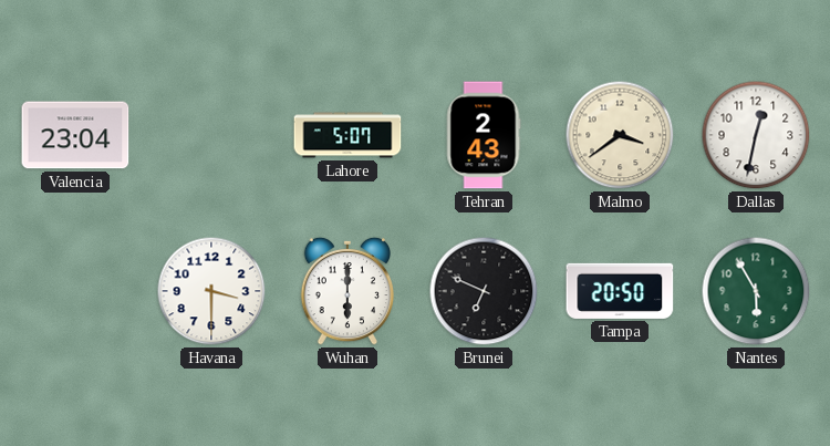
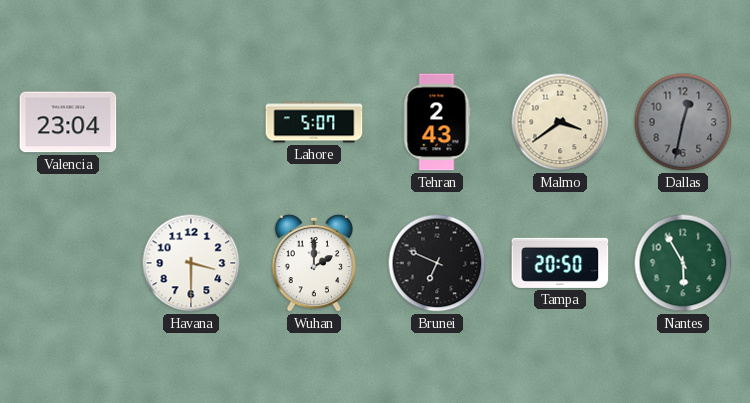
Dallas dial: white -> grey (683, 122)
Wuhan: 6:00 -> 2:00 (314, 263)
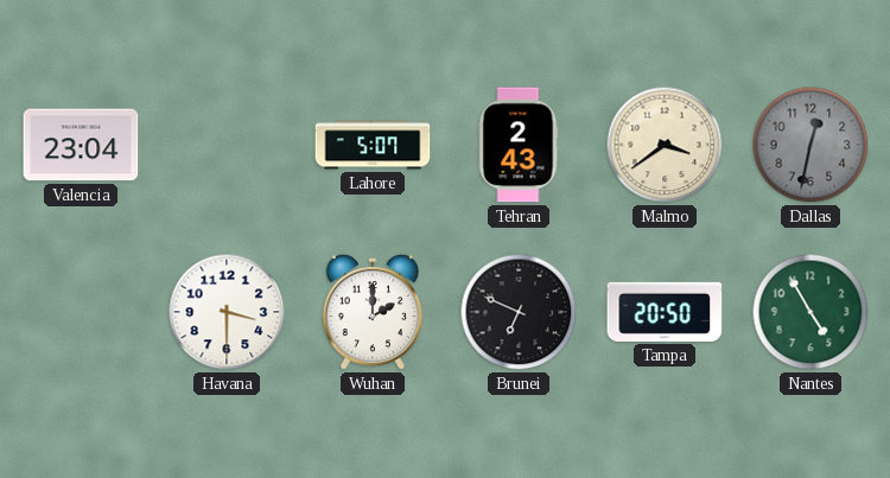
Nantes: 5:55 -> 4:55 (810, 312)
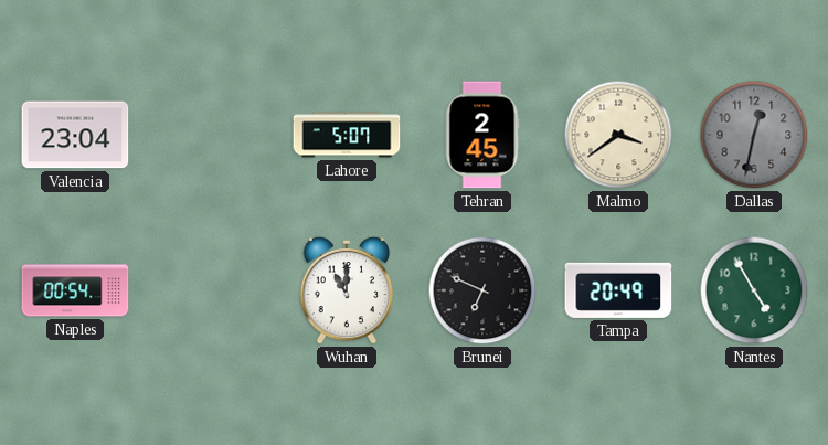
Tehran: 2:43 -> 2:45 (482, 135)
Naples: none -> 00:54 (75, 290)
Havana: 3:30 -> none (227, 312)
Wuhan: 2:00 -> 11:00 (347, 290)
Tampa: 20:50 -> 20:49 (618, 290)
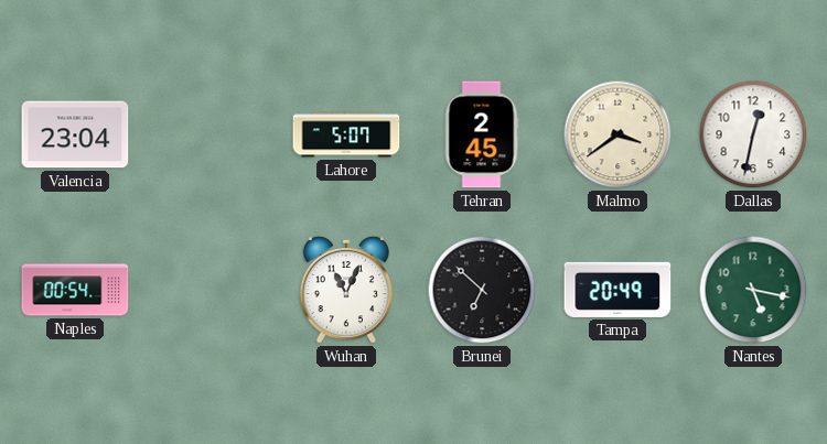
Dallas dial: grey -> white (753, 134)
Wuhan: 11:00 -> 11:04 (346, 290)
Brunei: 6:49 -> 6:52 (482, 290)
Nantes: 4:55 -> 5:17 (753, 290)
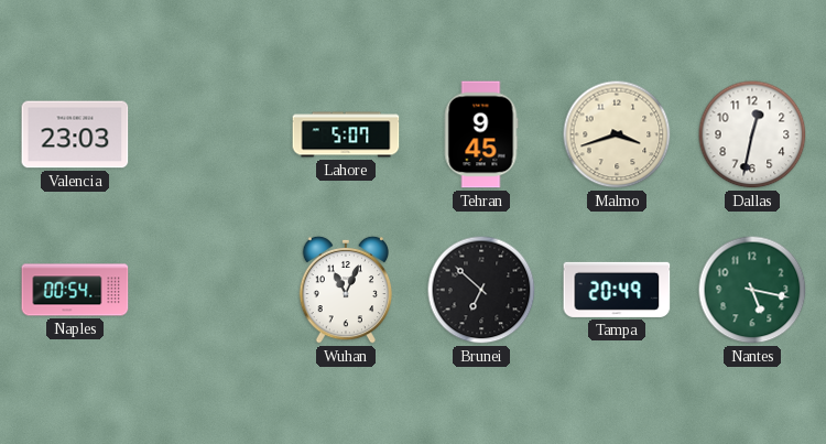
Valencia: 23:04 -> 23:03 (75, 134)
Tehran: 2:45 -> 9:45 (481, 134)
Malmo: 3:39 -> 3:42 (617, 134)
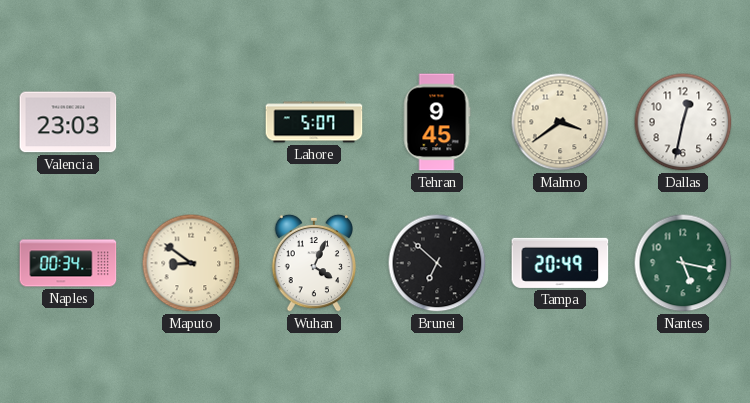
Malmo: 3:42 -> 3:39 (560, 122)
Naples: 00:54 -> 00:34 (68, 263)
Maputo: none -> 8:51 (191, 263)
Wuhan: 11:04 -> 4:04 (314, 263)
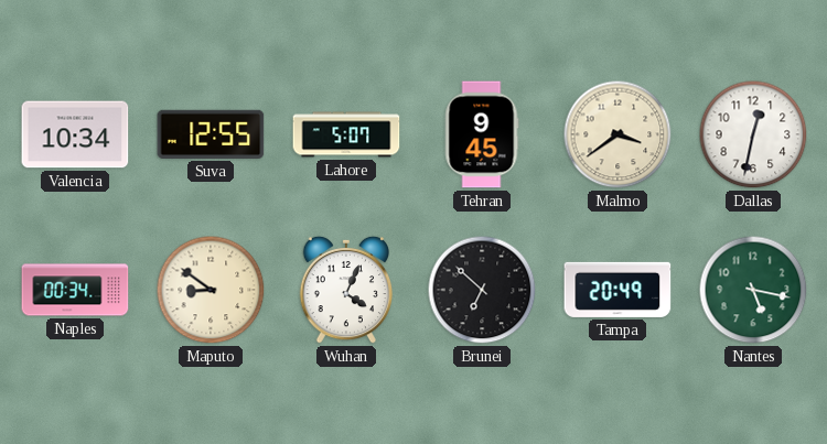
Valencia: 23:03 -> 10:34 (75, 134)
Suva: none -> 12:55 (211, 134)
